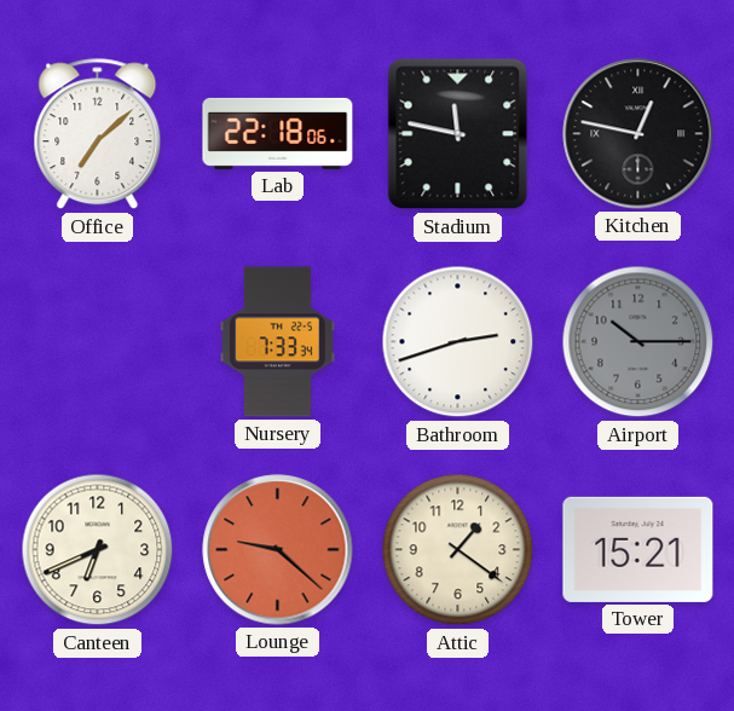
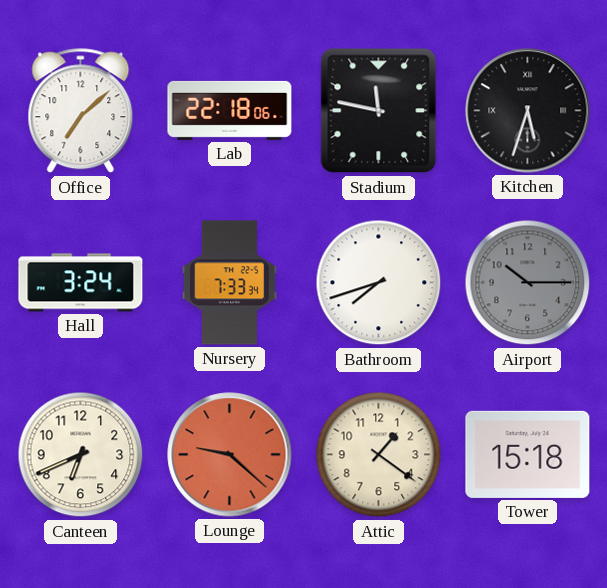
Kitchen: 12:47 -> 5:33 (528, 111)
Hall: none -> 3:24 (81, 283)
Bathroom: 2:42 -> 7:42 (379, 283)
Tower: 15:21 -> 15:18 (528, 454)
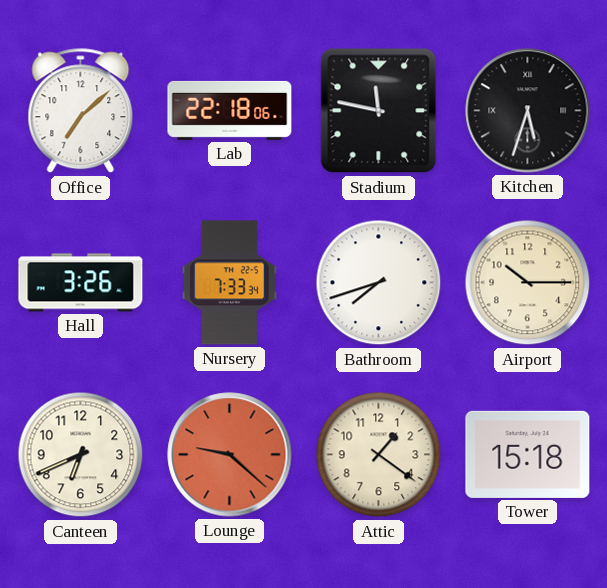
Hall: 3:24 -> 3:26 (81, 283)
Airport dial: grey -> cream (528, 283)
